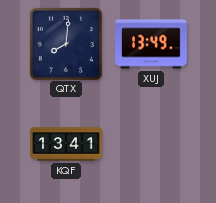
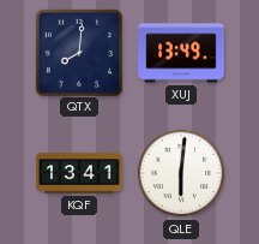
QLE: none -> 6:01 (181, 173)
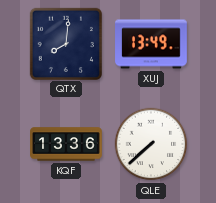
KQF: 13:41 -> 13:36 (66, 144)
QLE: 6:01 -> 7:38 (151, 144)
